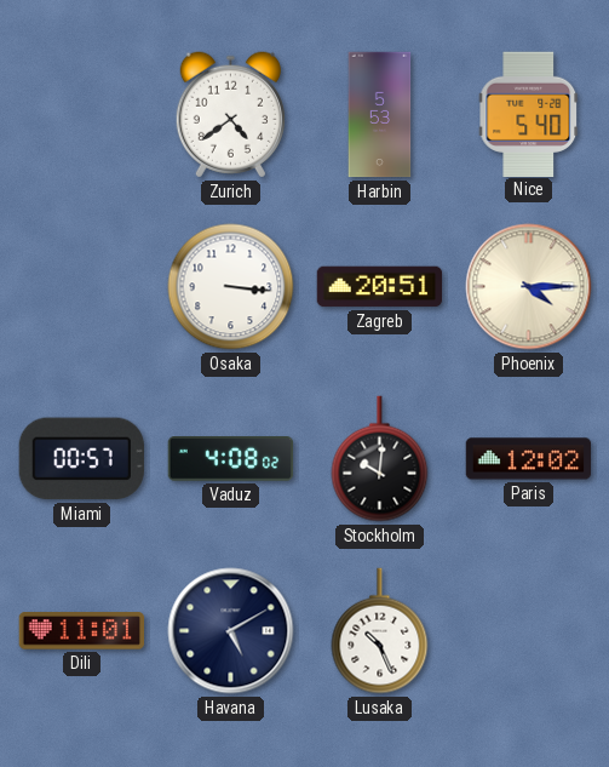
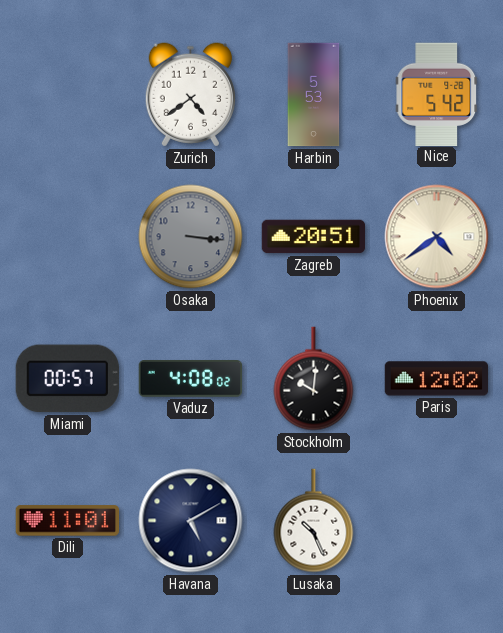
Nice: 5:40 -> 5:42 (437, 94)
Osaka dial: white -> grey (191, 237)
Phoenix: 4:15 -> 4:39 (437, 237)
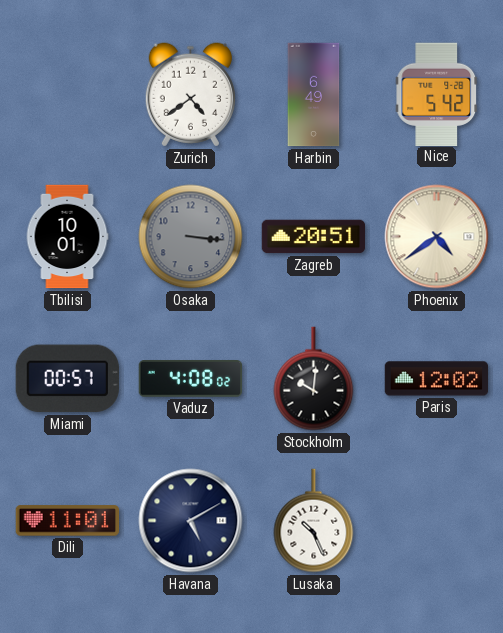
Harbin: 5:53 -> 6:49 (314, 95)
Tbilisi: none -> 10:01 (67, 237)
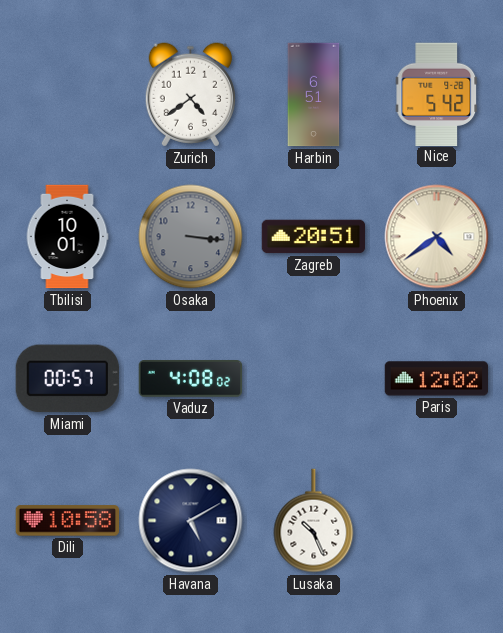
Harbin: 6:49 -> 6:51 (314, 95)
Stockholm: 10:01 -> none (314, 379)
Dili: 11:01 -> 10:58 (68, 521)
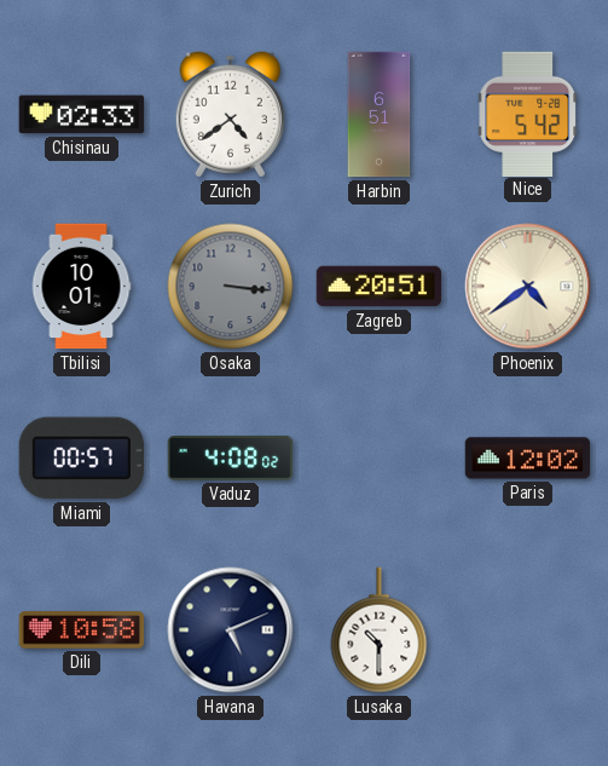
Chisinau: none -> 02:33 (82, 115)
Havana: 5:10 -> 5:11 (231, 630)
Lusaka: 10:26 -> 10:30 (380, 630)
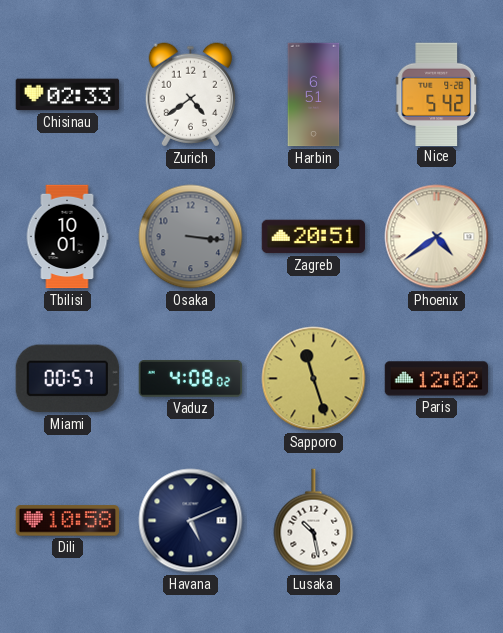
Sapporo: none -> 11:27 (314, 379)
Lusaka: 10:30 -> 10:28 (314, 521)
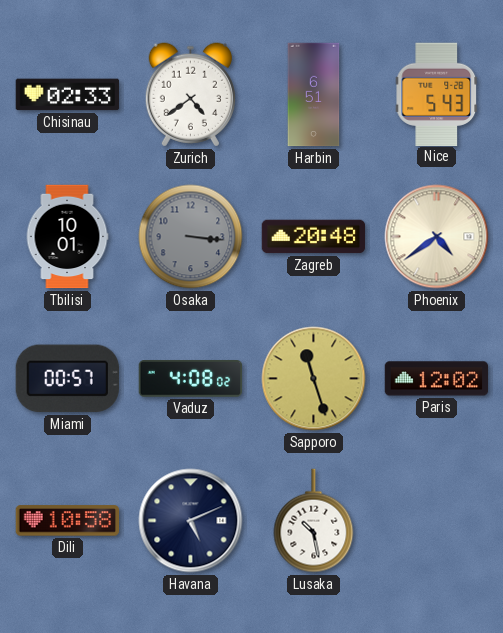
Nice: 5:42 -> 5:43 (437, 94)
Zagreb: 20:51 -> 20:48 (314, 237)
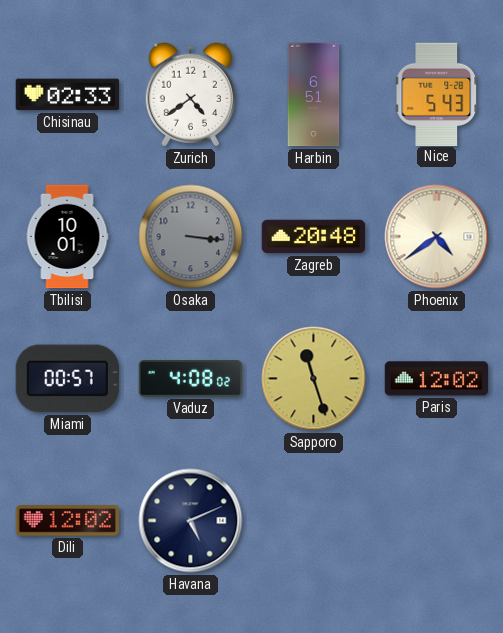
Dili: 10:58 -> 12:02 (68, 521)
Lusaka: 10:28 -> none (314, 521)
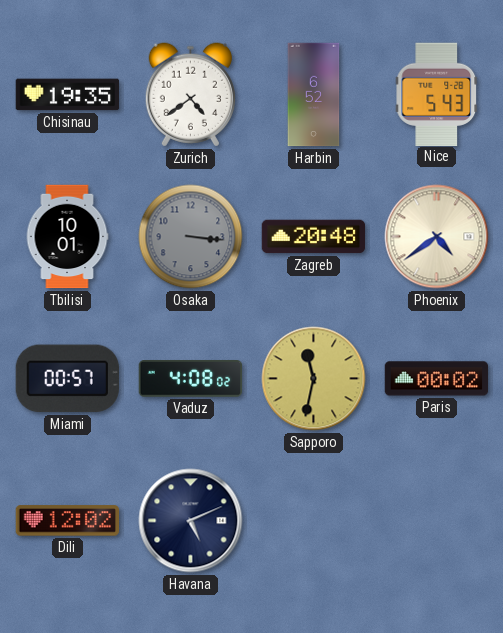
Chisinau: 02:33 -> 19:35 (68, 95)
Harbin: 6:51 -> 6:52 (314, 95)
Sapporo: 11:27 -> 11:32 (314, 379)
Paris: 12:02 -> 00:02 (437, 379)
